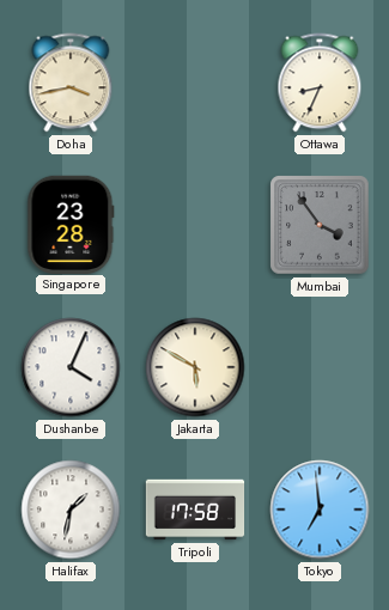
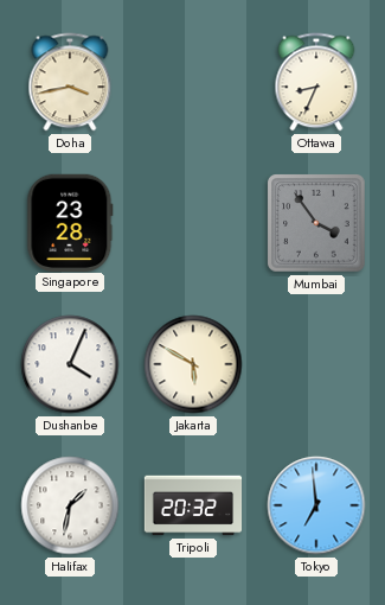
Tripoli: 17:58 -> 20:32 (193, 505)
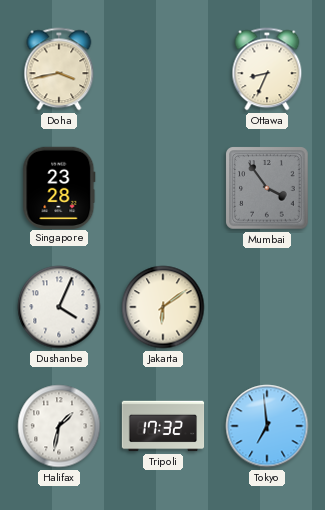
Jakarta: 5:50 -> 6:09 (163, 307)
Tripoli: 20:32 -> 17:32 (163, 426)
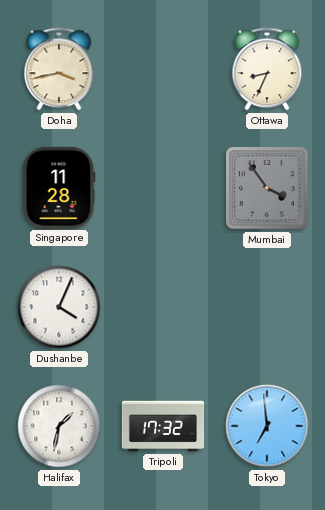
Singapore: 23:28 -> 11:28 (59, 187)
Jakarta: 6:09 -> none (163, 307)
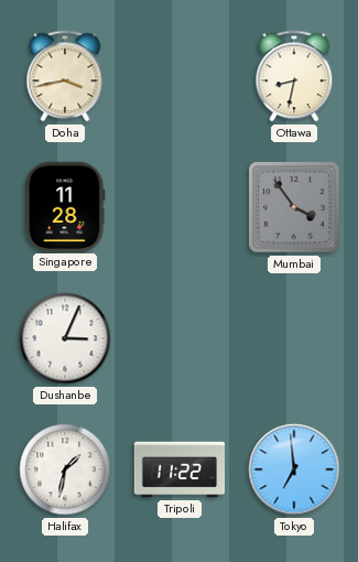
Ottawa: 8:34 -> 8:32 (294, 76)
Dushanbe: 4:04 -> 3:04 (65, 338)
Tripoli: 17:32 -> 11:22 (180, 469)
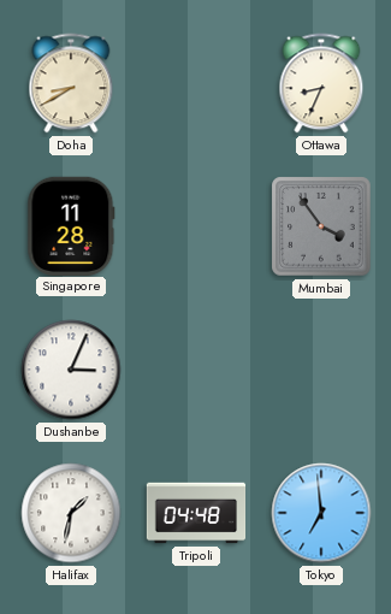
Doha: 3:43 -> 8:40 (71, 83)
Ottawa: 8:32 -> 8:34 (321, 83)
Tripoli: 11:22 -> 04:48 (196, 513)
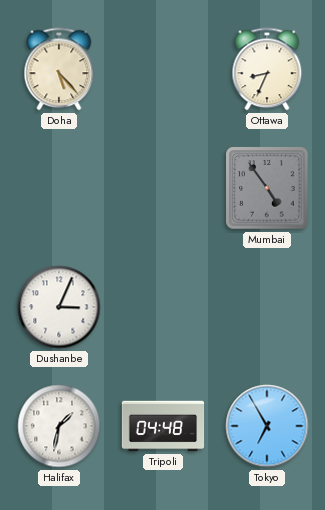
Doha: 8:40 -> 5:23 (59, 69)
Singapore: 11:28 -> none (71, 225)
Mumbai: 3:54 -> 4:54 (267, 188)
Tokyo: 6:59 -> 6:55 (267, 426)
